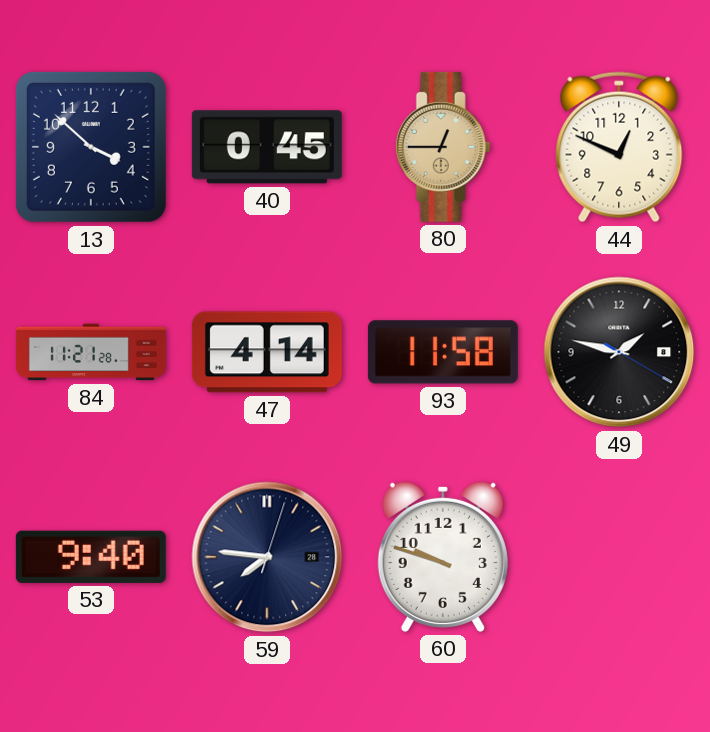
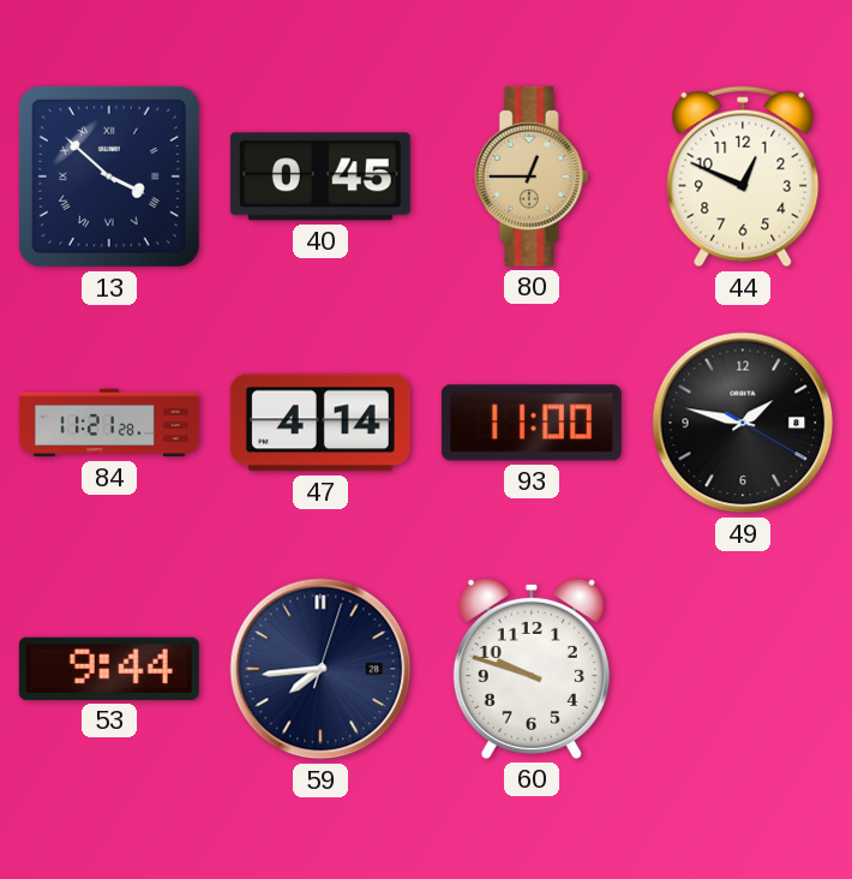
13 numerals: Arabic -> Roman (109, 177)
93: 11:58 -> 11:00 (532, 423)
53: 9:40 -> 9:44 (109, 669)
59: 7:46 -> 7:44 (320, 669)
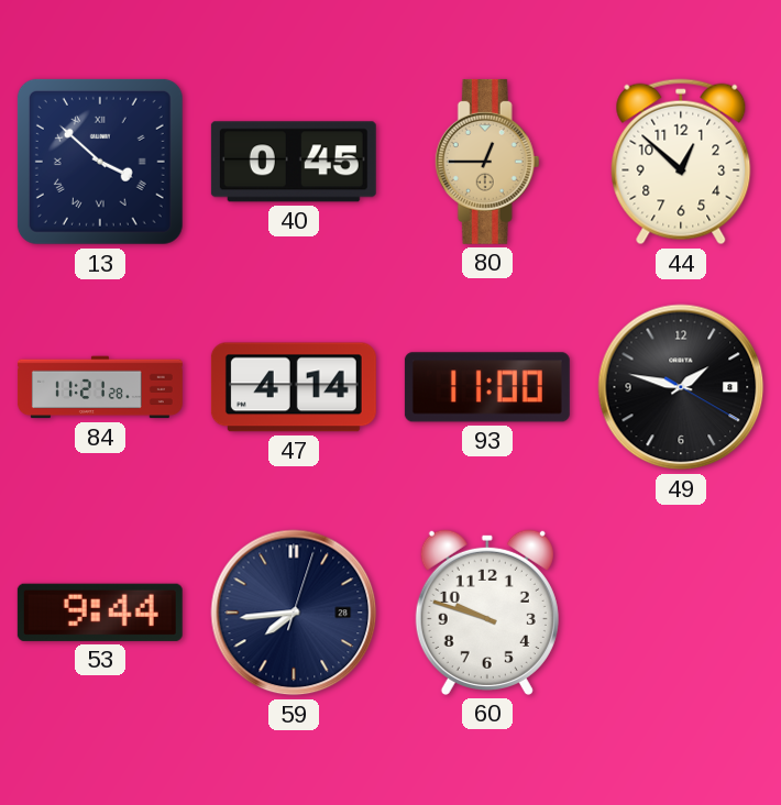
44: 12:49 -> 12:52 (681, 162)
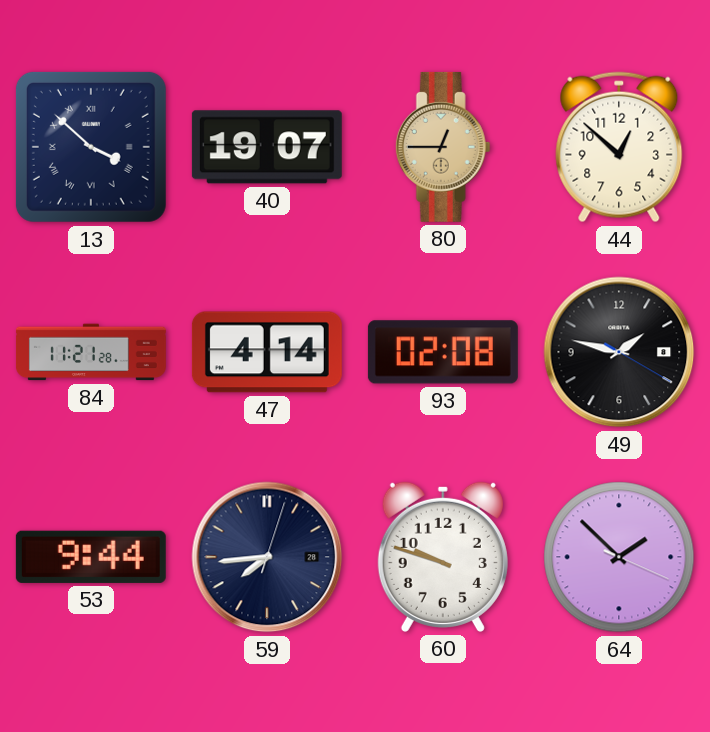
40: 0:45 -> 19:07 (267, 147)
93: 11:00 -> 02:08 (443, 352)
64: none -> 1:52 (619, 557)
